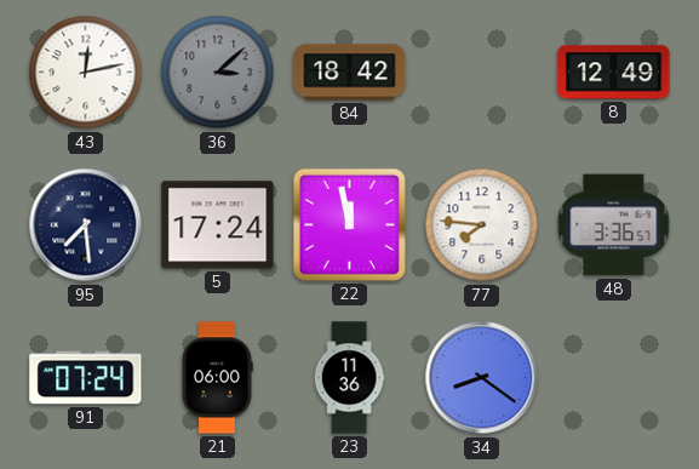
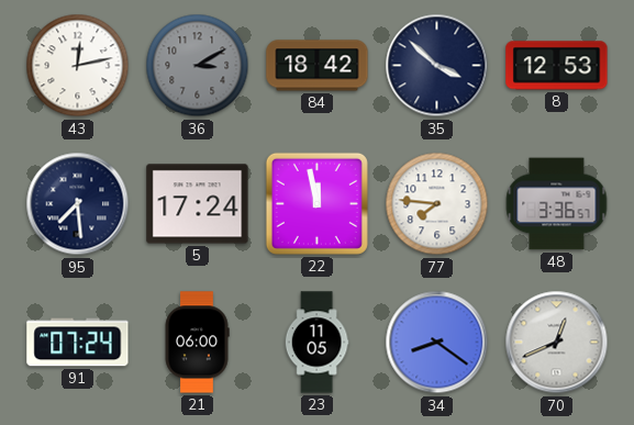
36: 3:08 -> 3:10 (198, 66)
35: none -> 3:52 (437, 66)
8: 12:49 -> 12:53 (557, 66)
23: 11:36 -> 11:05 (316, 343)
70: none -> 12:41 (557, 343)
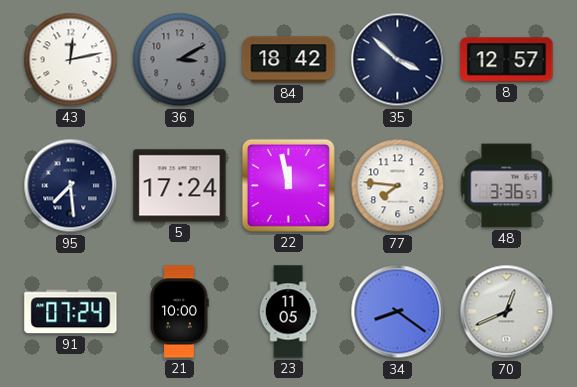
8: 12:53 -> 12:57 (507, 60)
21: 06:00 -> 10:00 (179, 312)
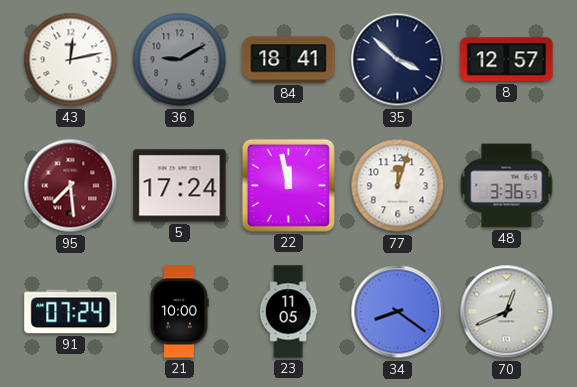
36: 3:10 -> 9:10 (180, 60)
84: 18:42 -> 18:41 (289, 60)
95 dial: navy -> burgundy (71, 186)
77: 7:46 -> 12:03 (398, 186)
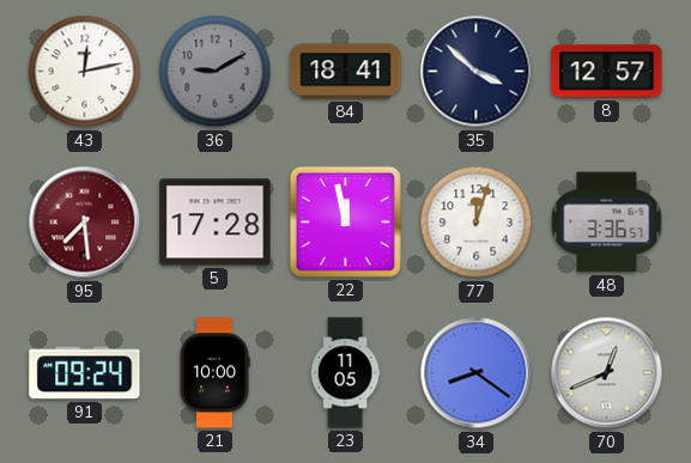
5: 17:24 -> 17:28 (216, 223)
91: 07:24 -> 09:24 (85, 373)
